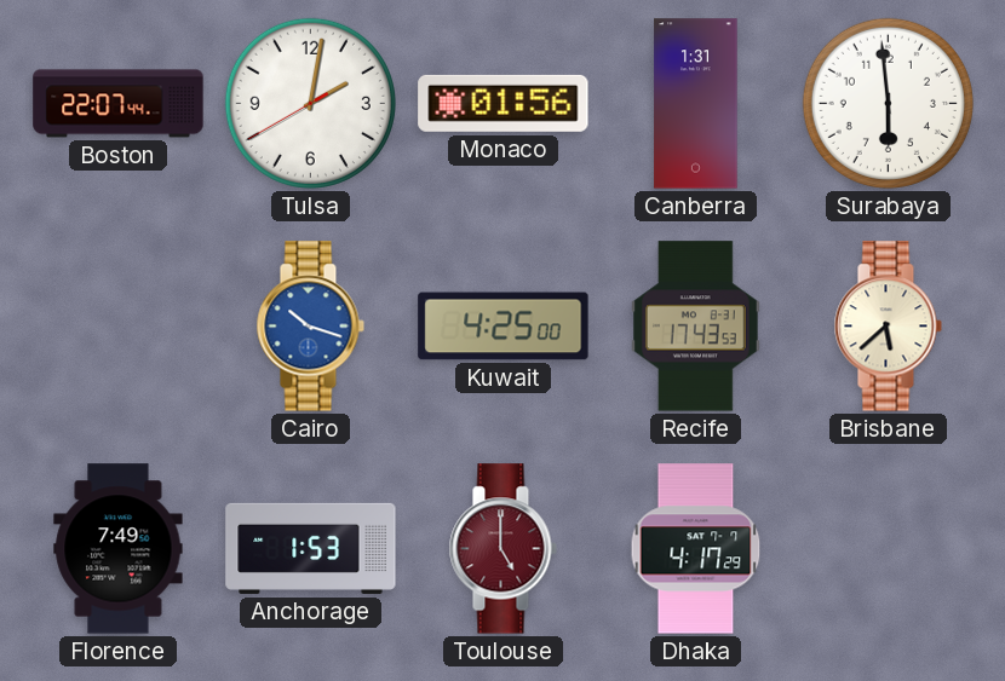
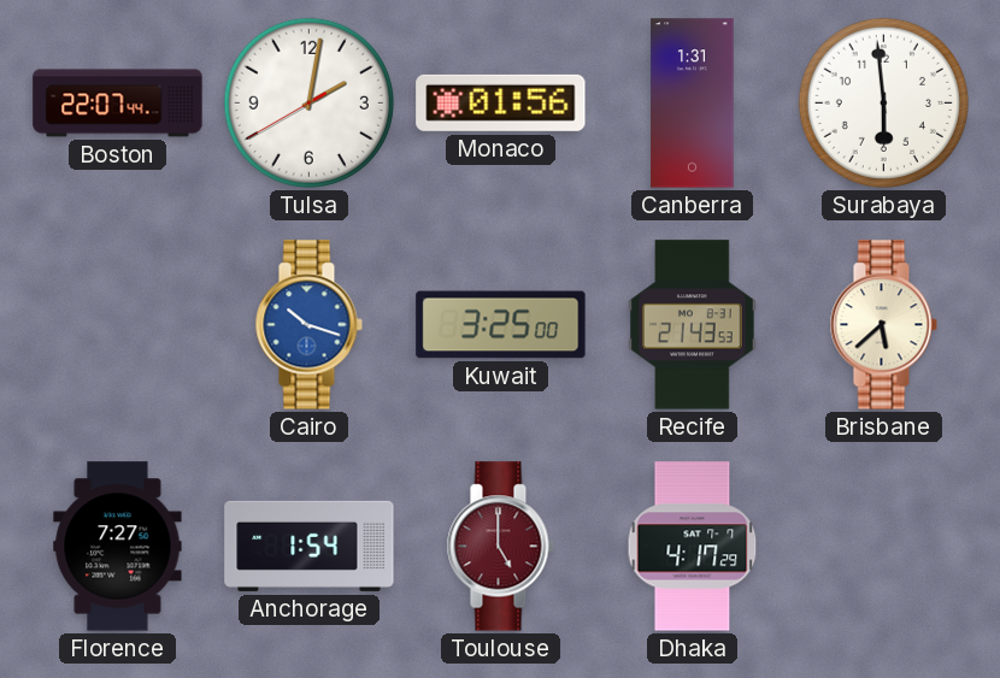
Kuwait: 4:25 -> 3:25 (501, 325)
Recife: 17:43 -> 21:43 (693, 325)
Florence: 7:49 -> 7:27 (118, 547)
Anchorage: 1:53 -> 1:54 (310, 546)
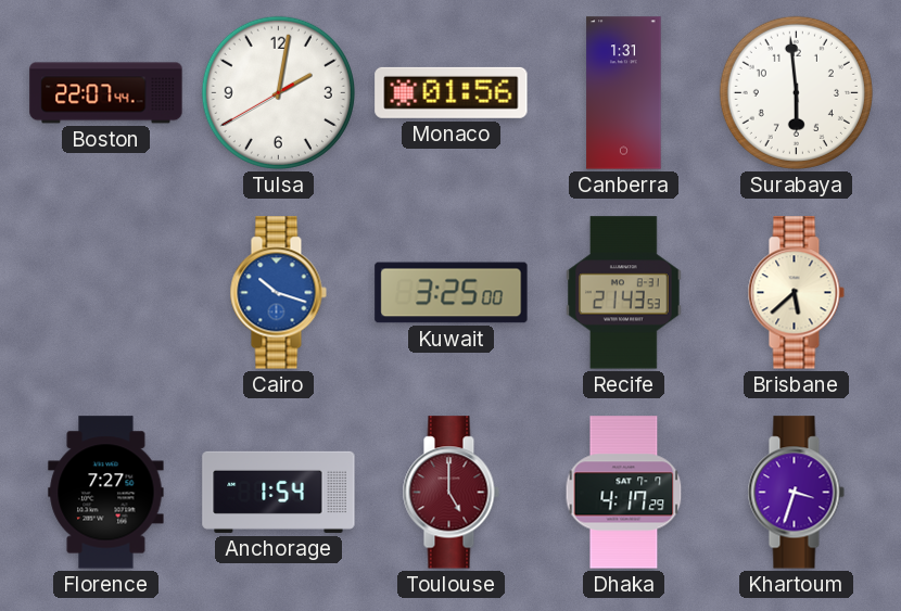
Khartoum: none -> 3:33 (796, 493)
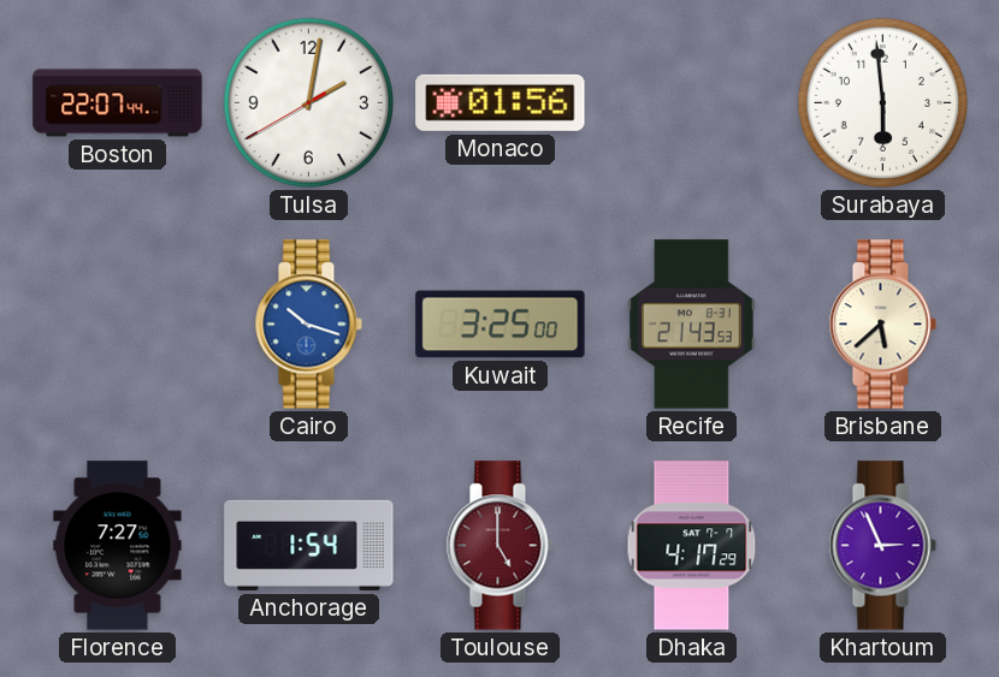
Canberra: 1:31 -> none (624, 93)
Khartoum: 3:33 -> 2:56 (882, 546)
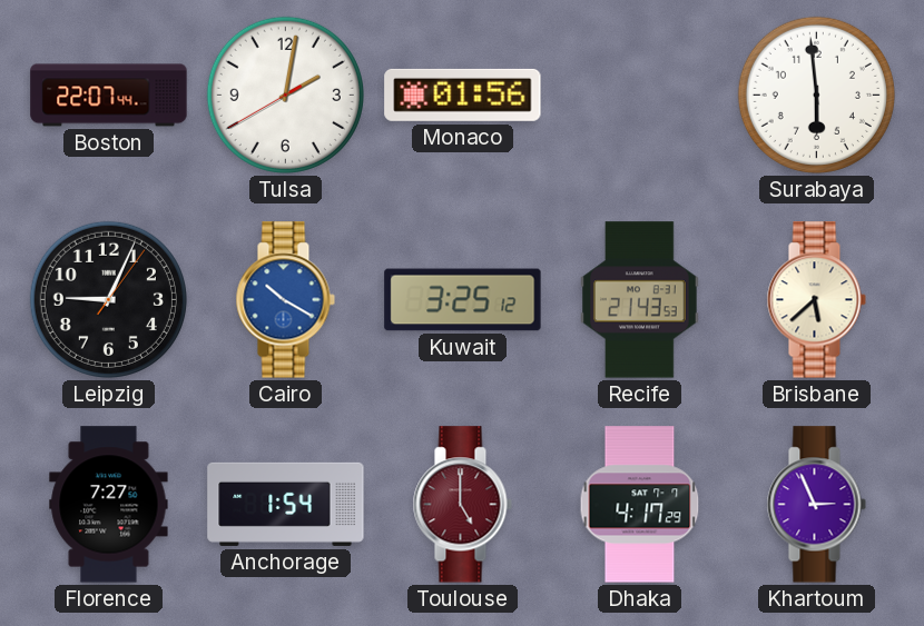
Leipzig: none -> 9:04 (108, 299)
Cairo: 10:18 -> 10:20 (285, 300)
Kuwait: 3:25:00 -> 3:25:12 (463, 300)
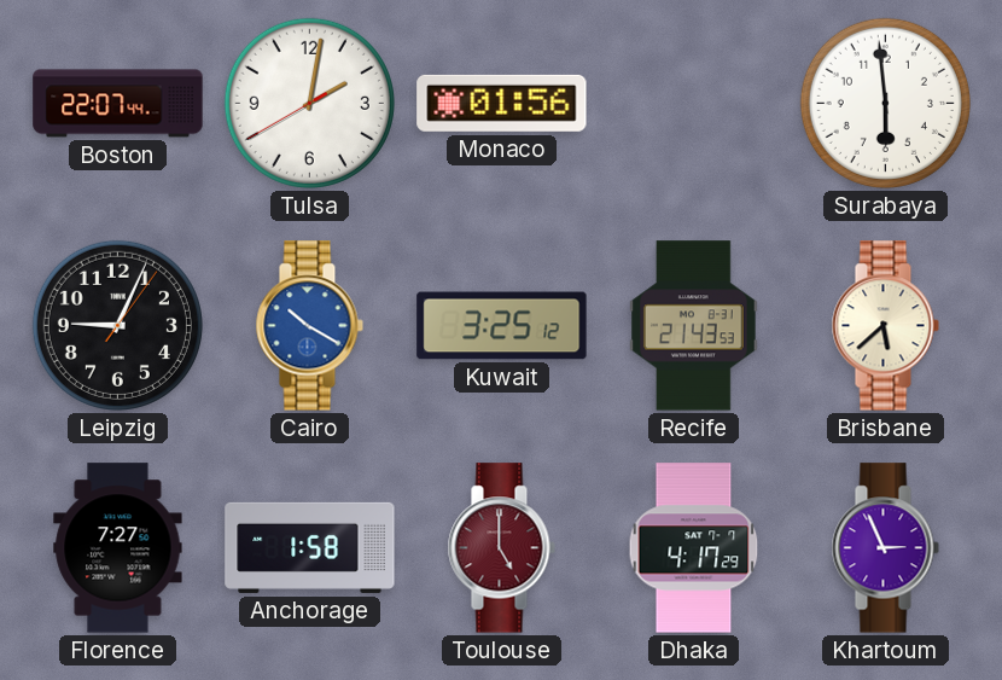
Anchorage: 1:54 -> 1:58 (310, 547)
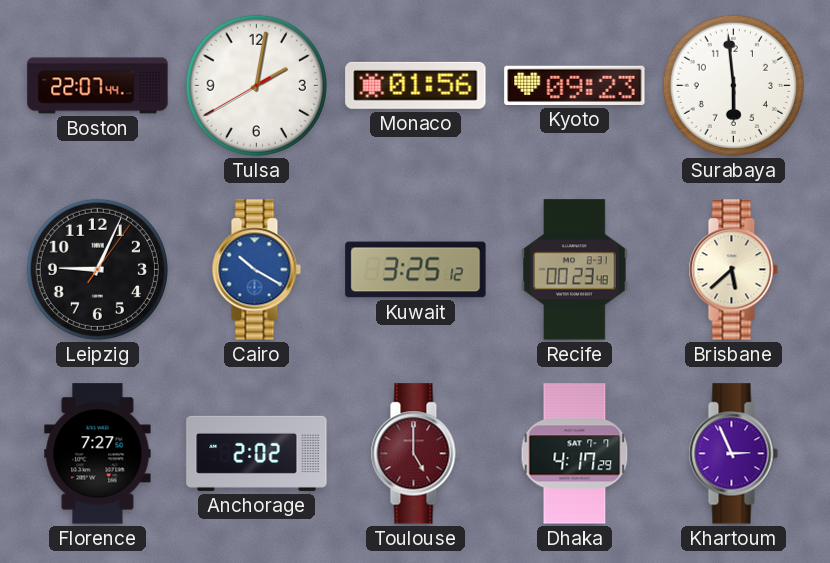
Kyoto: none -> 09:23 (575, 85)
Recife: 21:43 -> 00:23 (575, 270)
Anchorage: 1:58 -> 2:02 (257, 453)
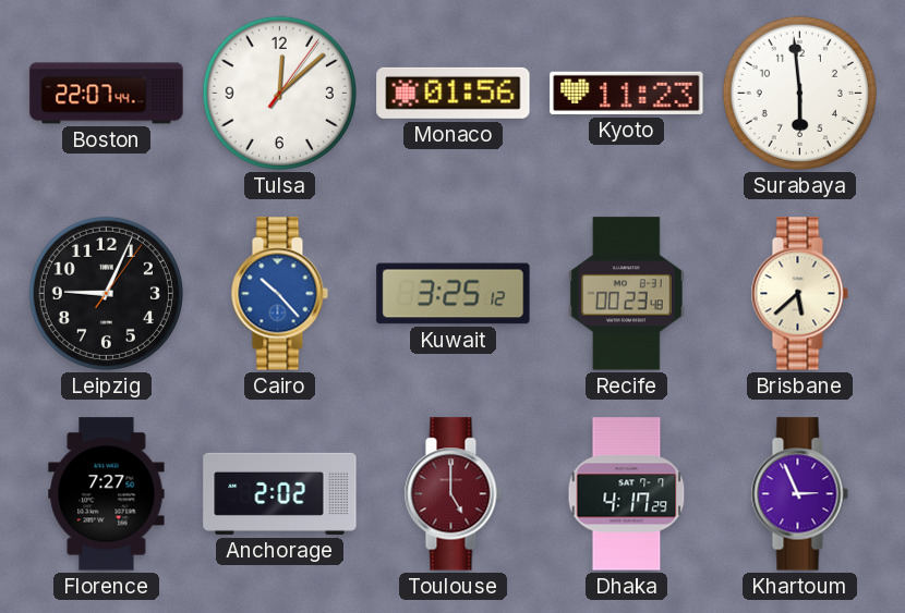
Tulsa: 2:01 -> 12:08 (279, 93)
Kyoto: 09:23 -> 11:23 (627, 93)
Cairo: 10:20 -> 10:23 (279, 294)
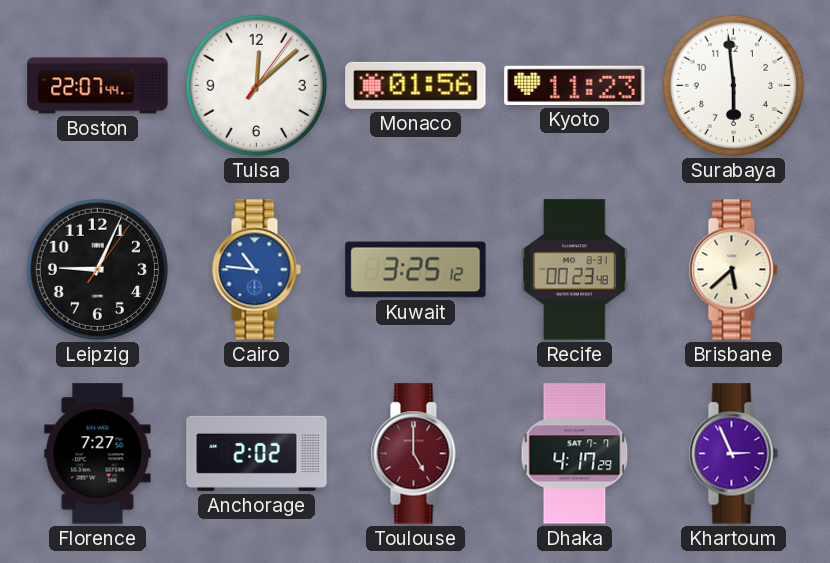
Cairo: 10:23 -> 10:46 (256, 270)
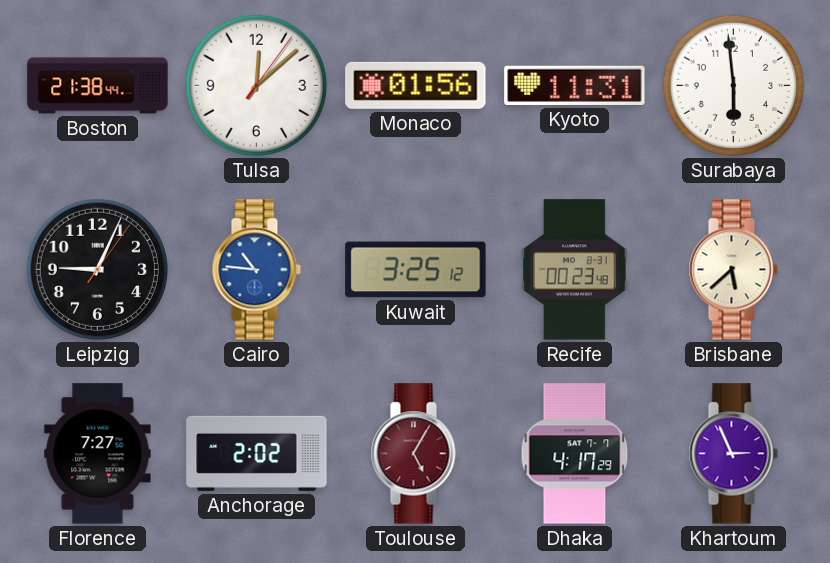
Boston: 22:07 -> 21:38 (98, 86)
Kyoto: 11:23 -> 11:31 (575, 85)
Toulouse: 5:00 -> 5:05 (415, 454)
